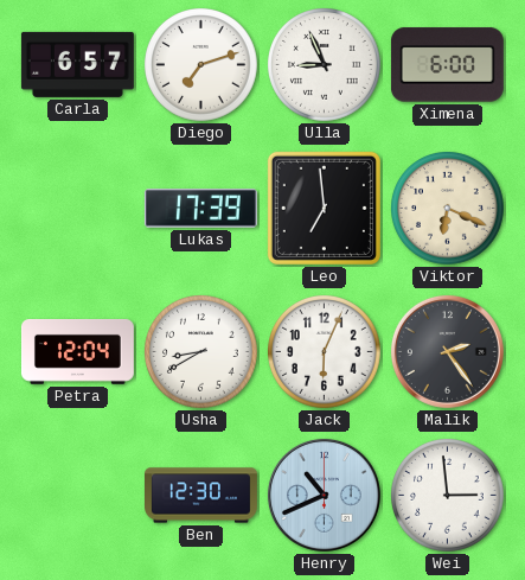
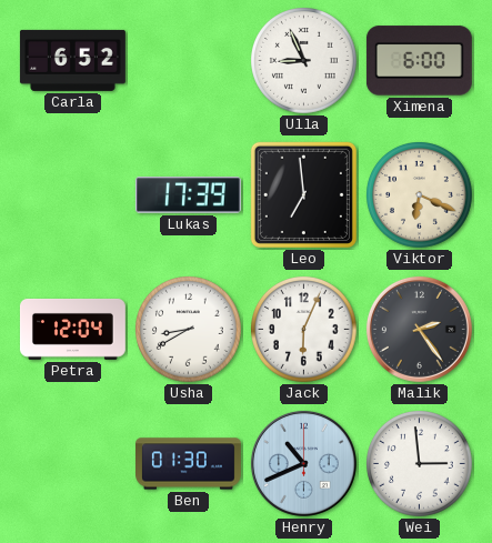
Carla: 6:57 -> 6:52 (72, 60)
Diego: 7:12 -> none (201, 65)
Ben: 12:30 -> 01:30 (189, 464)
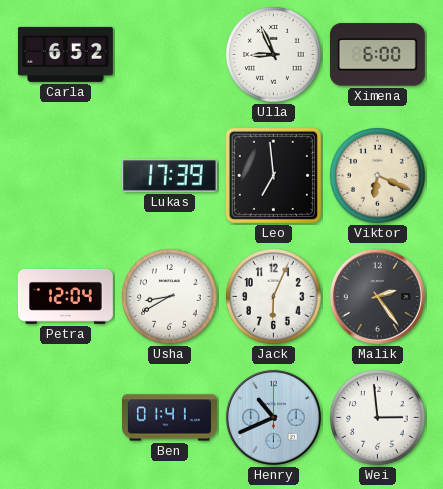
Ben: 01:30 -> 01:41 (170, 418)
